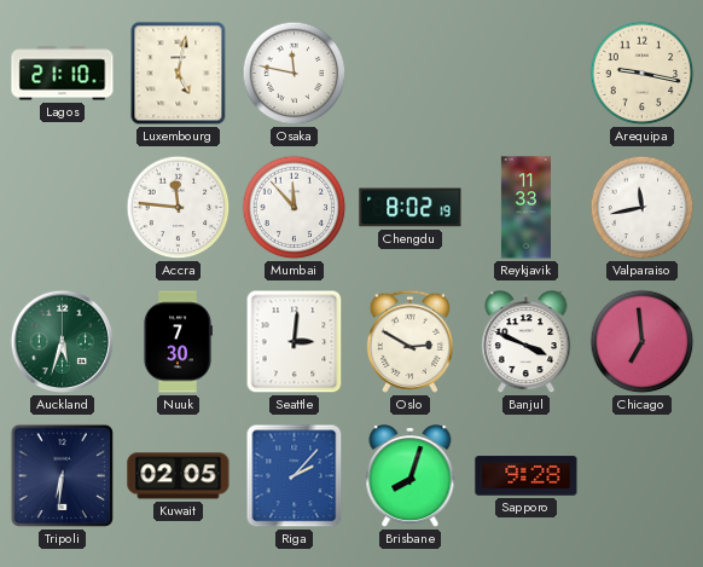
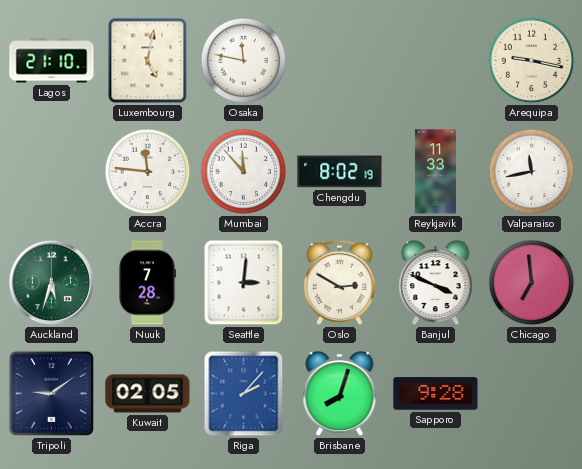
Nuuk: 7:30 -> 7:28 (147, 283)
Tripoli: 6:31 -> 9:09 (51, 393)
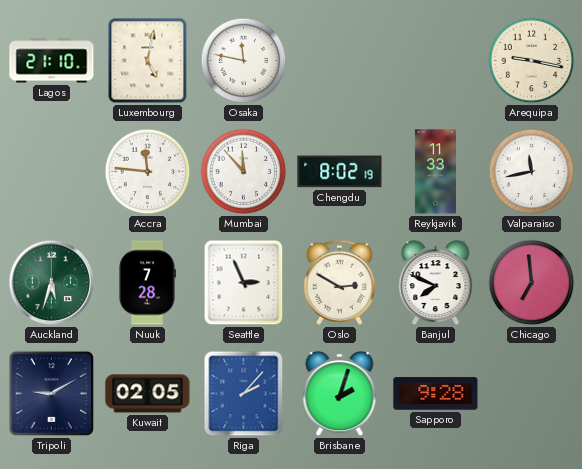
Seattle: 3:01 -> 2:56 (244, 283)
Banjul: 3:49 -> 7:49 (436, 284)
Tripoli: 9:09 -> 9:10 (51, 393)
Brisbane: 8:03 -> 2:03 (340, 395)
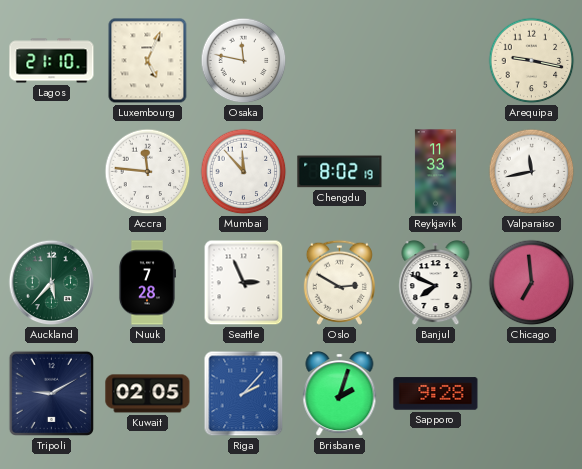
Luxembourg: 5:02 -> 5:04 (148, 61)
Auckland: 5:33 -> 5:37 (52, 283)
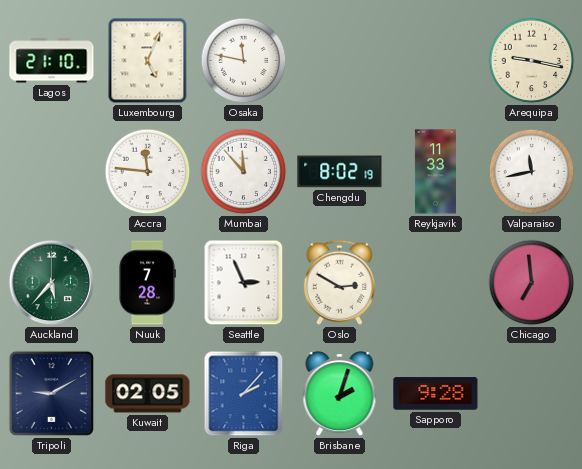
Banjul: 7:49 -> none (436, 284)
